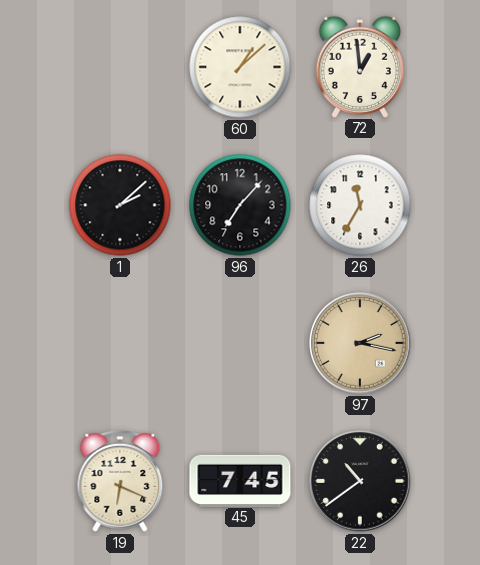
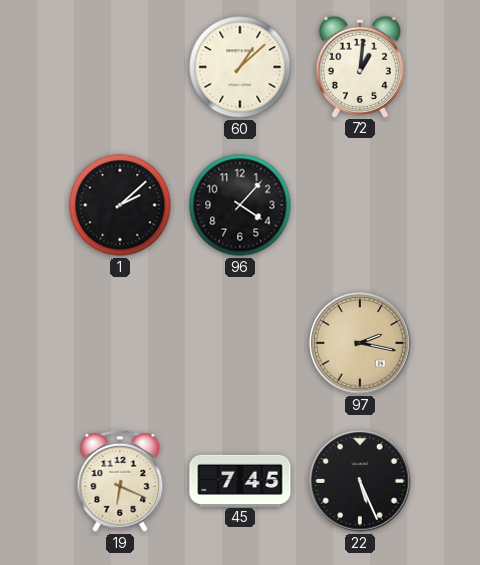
72: 12:59 -> 1:01 (360, 66)
96: 7:07 -> 4:07 (240, 205)
26: 11:35 -> none (360, 205)
22: 10:39 -> 5:26 (360, 481)
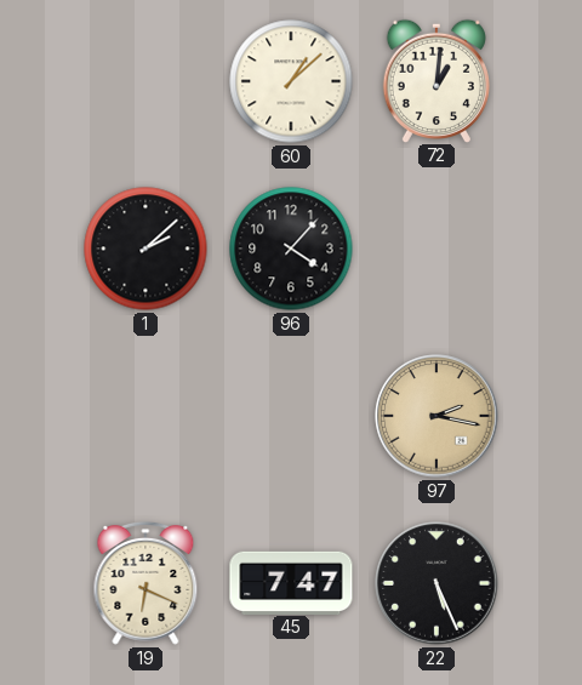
45: 7:45 -> 7:47 (291, 582)
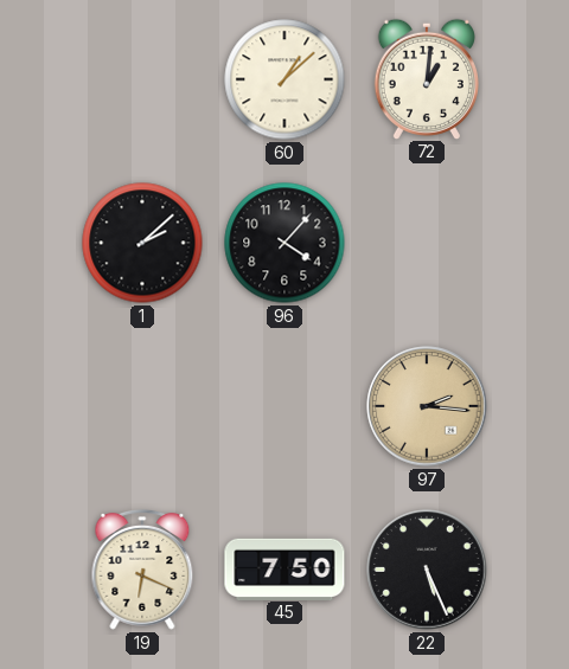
97: 2:17 -> 2:16 (427, 406)
45: 7:47 -> 7:50 (284, 568)
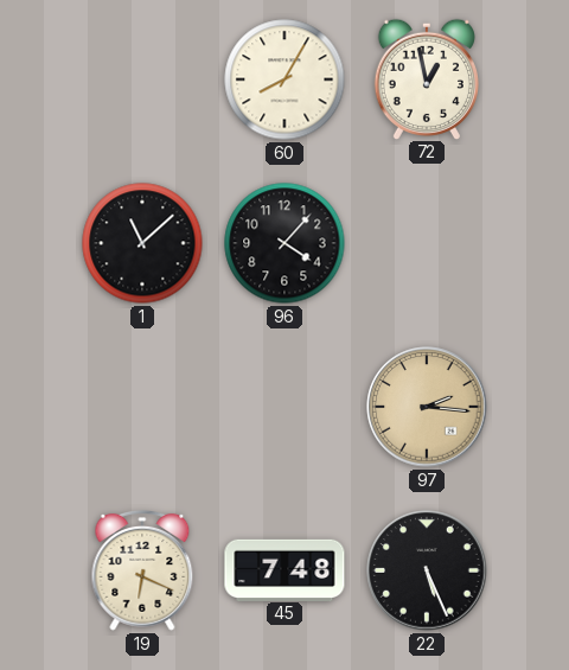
60: 1:08 -> 8:05 (284, 79)
72: 1:01 -> 12:58 (427, 78)
1: 2:08 -> 11:08 (142, 243)
45: 7:50 -> 7:48 (284, 569)
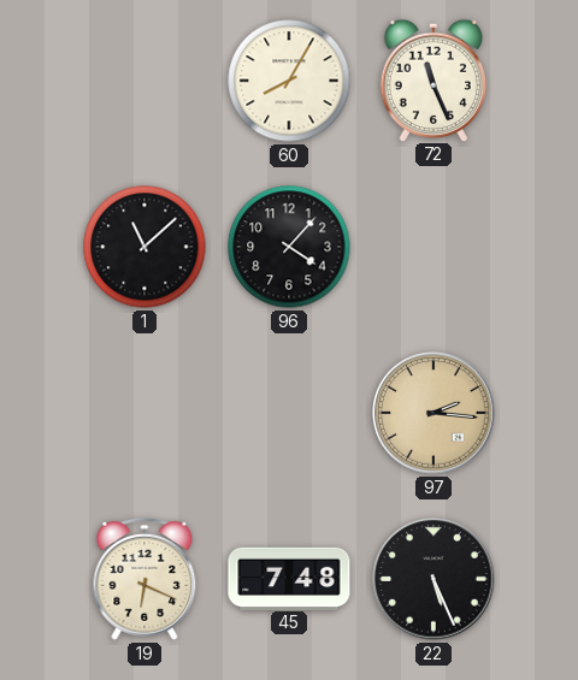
72: 12:58 -> 11:26 (433, 79)
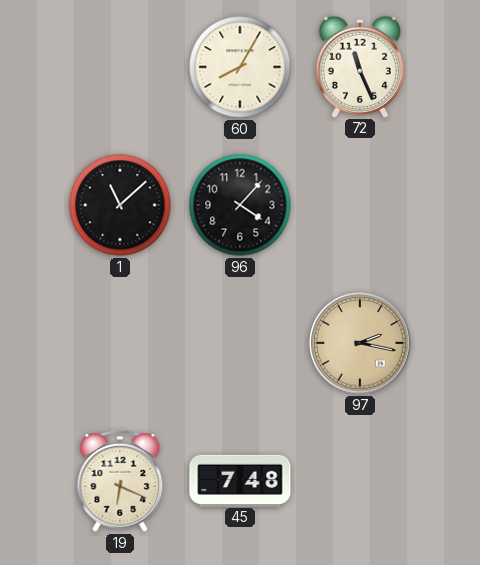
97: 2:16 -> 2:17 (360, 343)
22: 5:26 -> none (433, 579)
